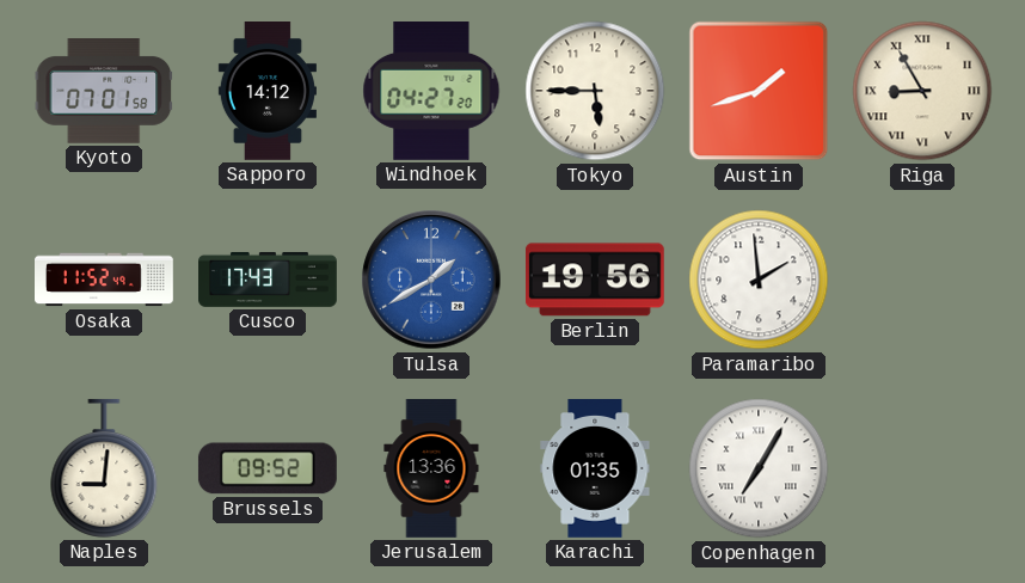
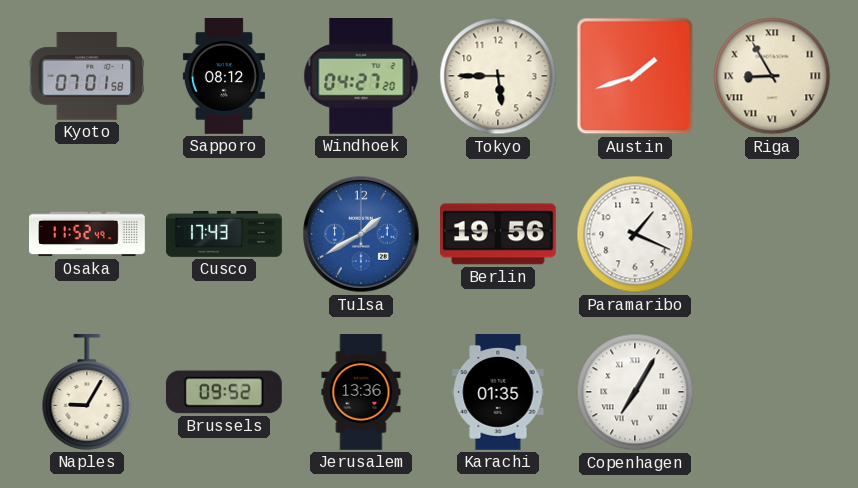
Sapporo: 14:12 -> 08:12 (224, 77)
Paramaribo: 1:59 -> 1:19 (635, 234)
Naples: 9:01 -> 9:05 (87, 392)
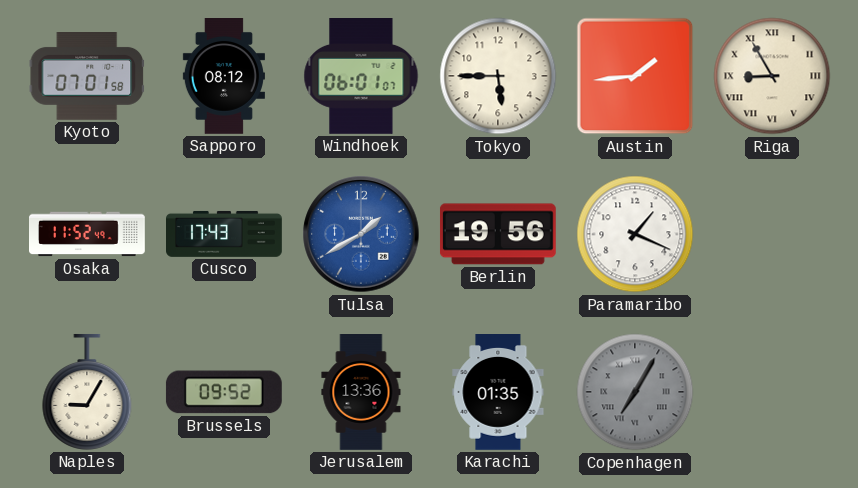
Windhoek: 04:27 -> 06:01 (361, 77)
Austin: 1:42 -> 1:44 (635, 76)
Copenhagen dial: white -> grey (635, 392)
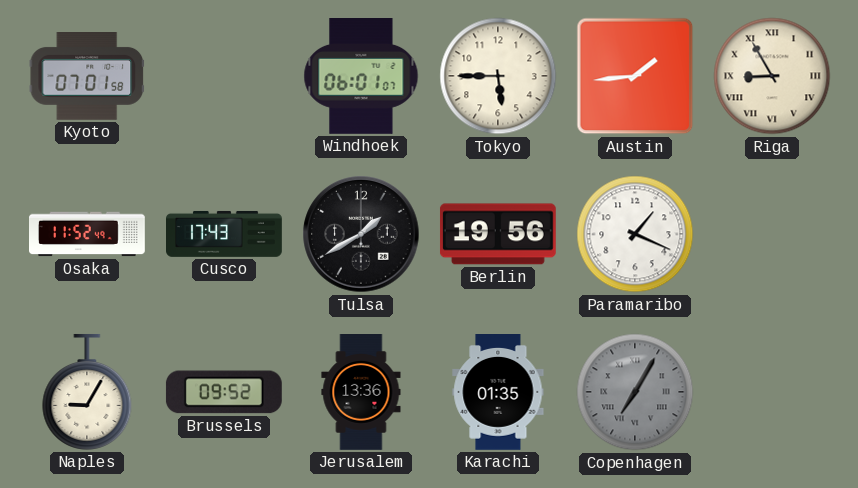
Sapporo: 08:12 -> none (224, 77)
Tulsa dial: blue -> black (361, 234)
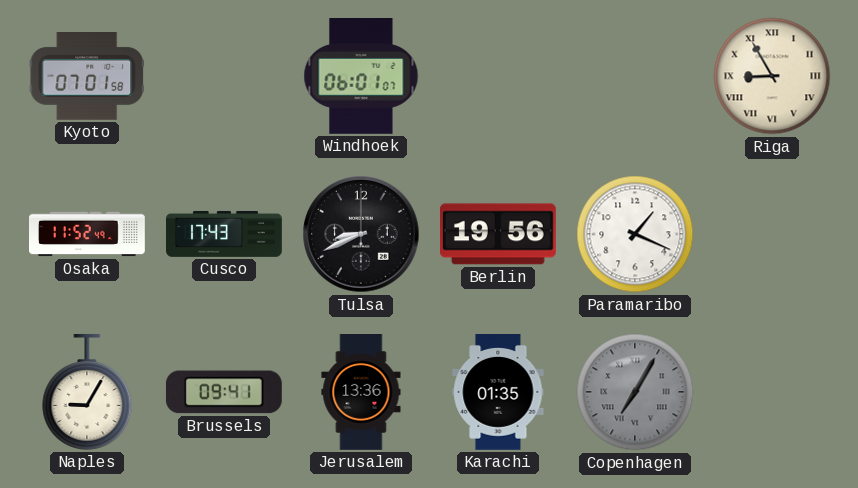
Tokyo: 5:45 -> none (498, 76)
Austin: 1:44 -> none (635, 76)
Tulsa: 1:40 -> 8:41 (361, 234)
Brussels: 09:52 -> 09:41 (224, 392)
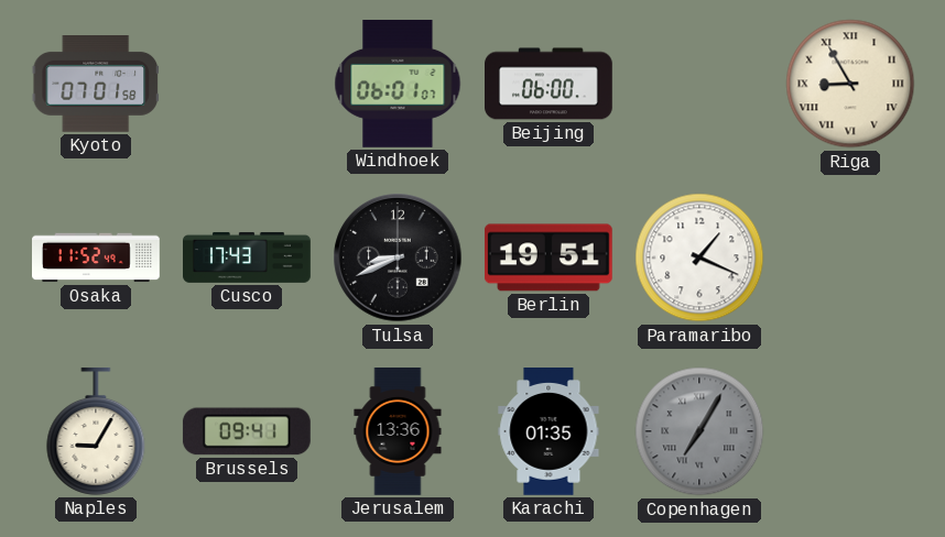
Beijing: none -> 06:00 (550, 84)
Berlin: 19:56 -> 19:51 (548, 257)
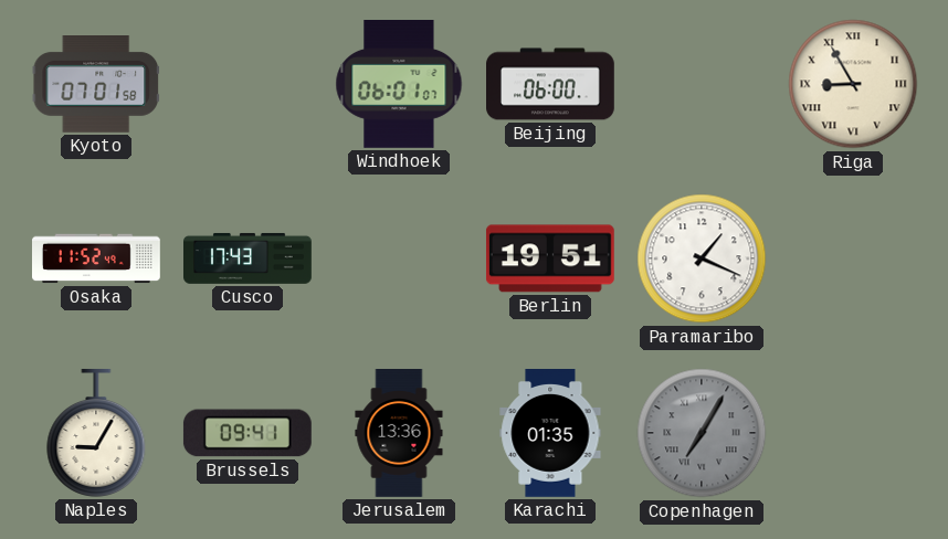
Tulsa: 8:41 -> none (398, 257)
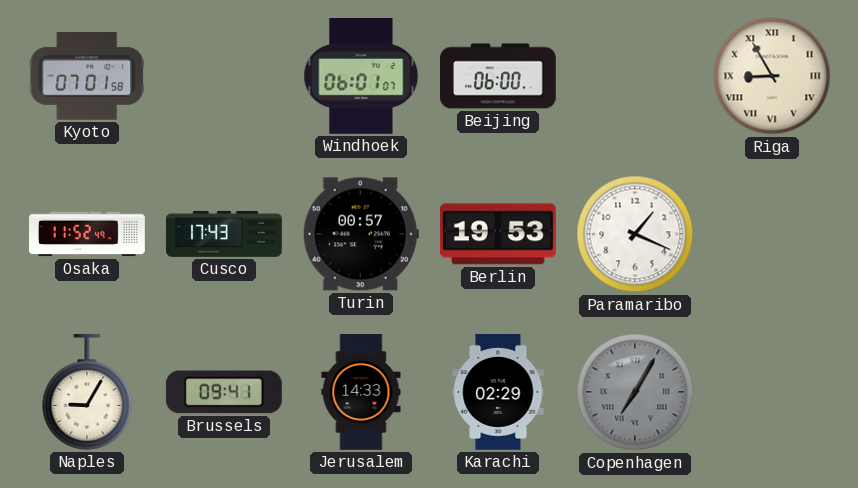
Turin: none -> 00:57 (361, 234)
Berlin: 19:51 -> 19:53 (498, 234)
Jerusalem: 13:36 -> 14:33 (361, 393)
Karachi: 01:35 -> 02:29 (498, 393)
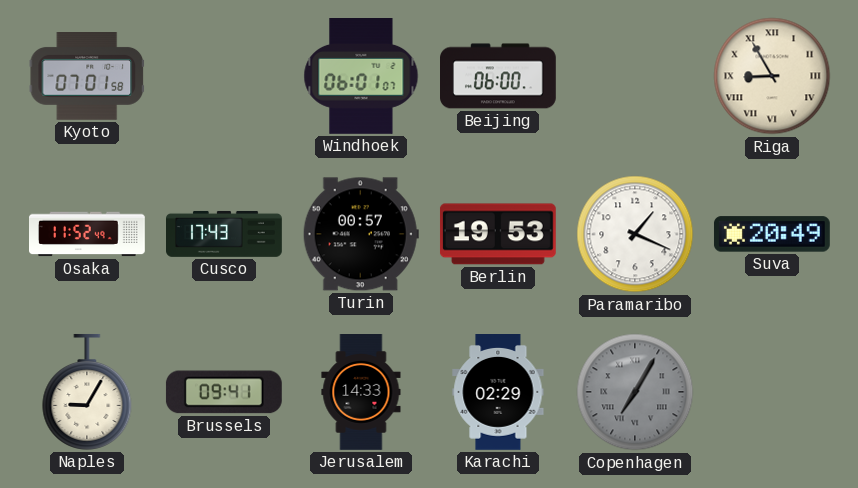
Suva: none -> 20:49 (772, 234)
